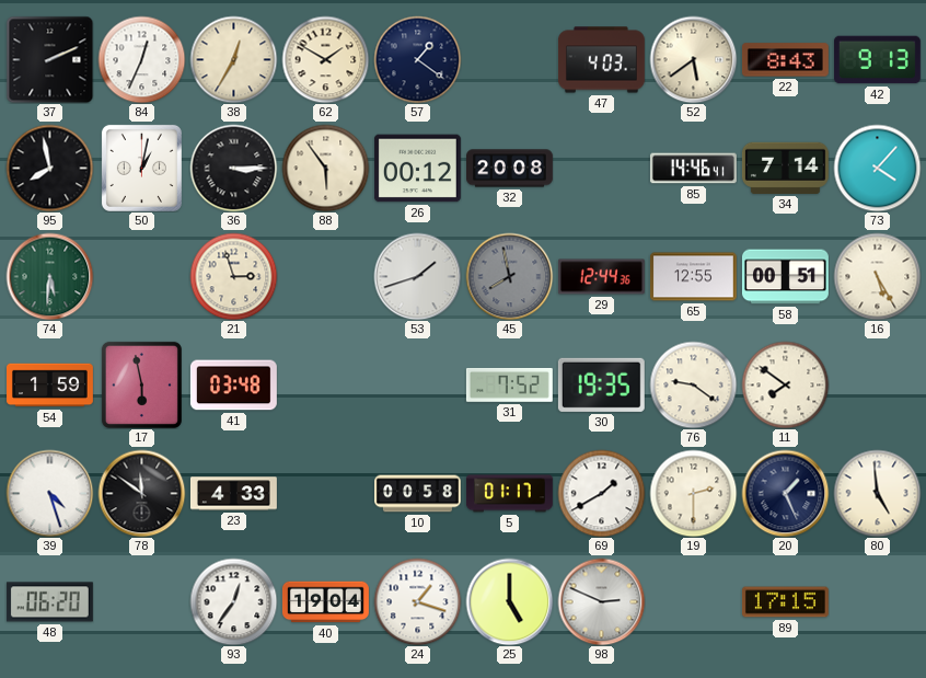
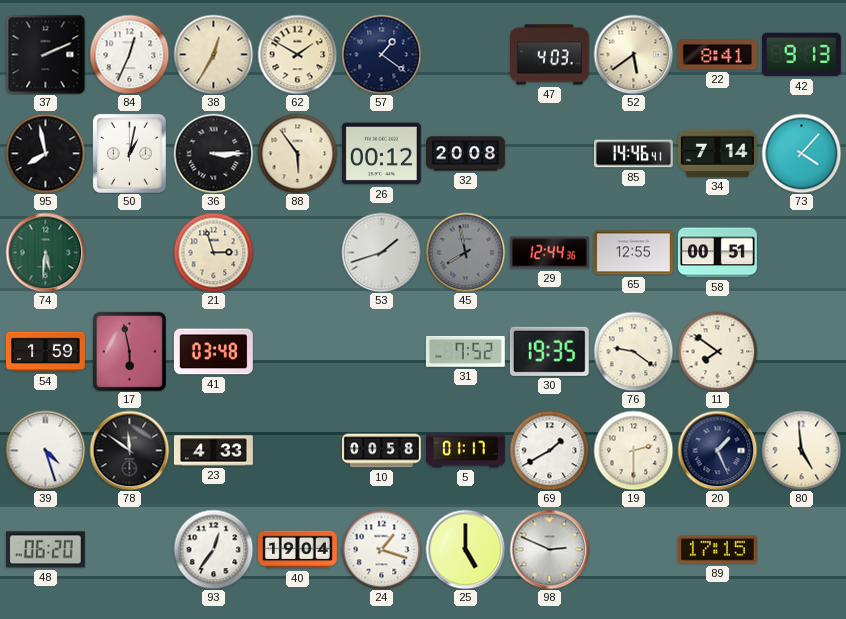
22: 8:43 -> 8:41 (717, 55)
16: 5:25 -> none (877, 276)
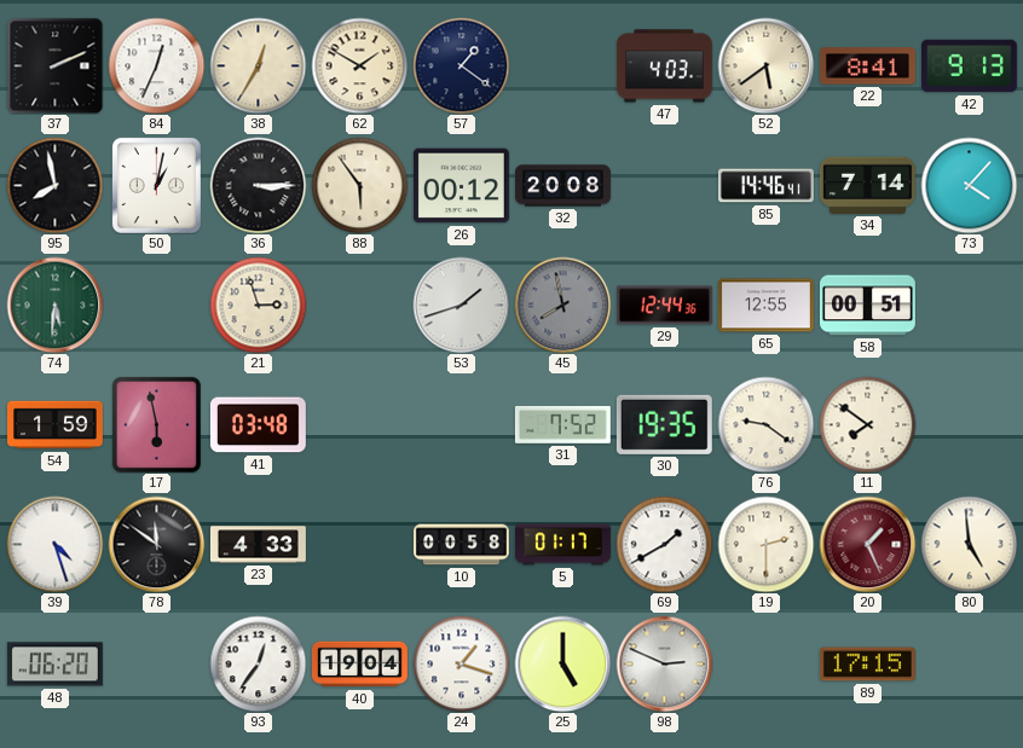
20 dial: navy -> burgundy (867, 544)
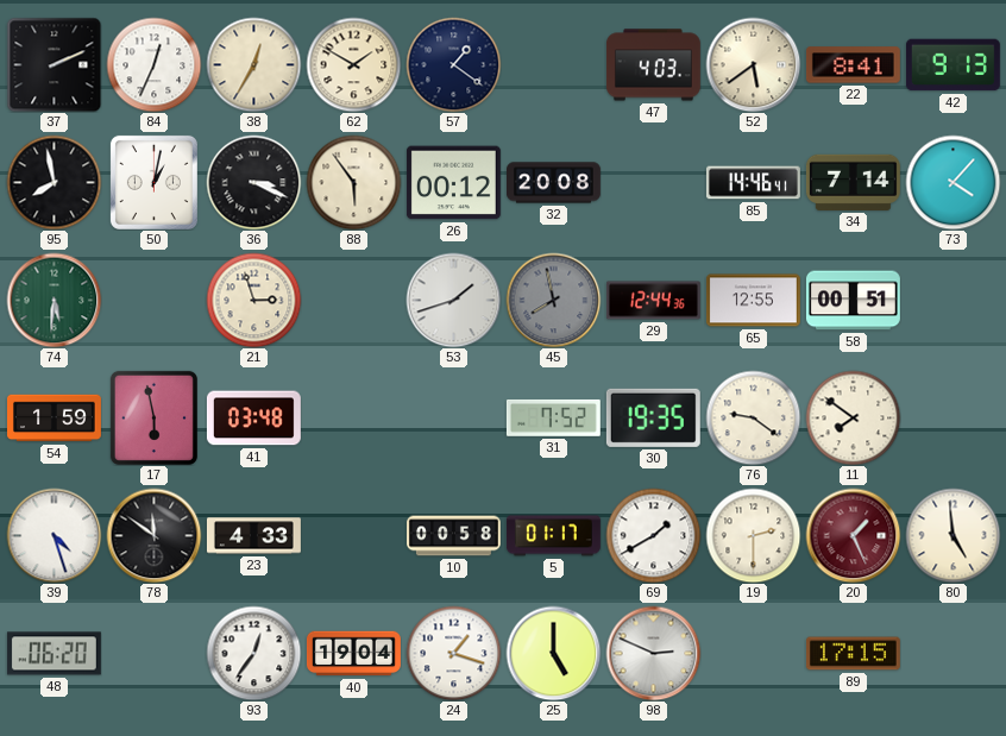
36: 3:15 -> 3:19 (253, 182)
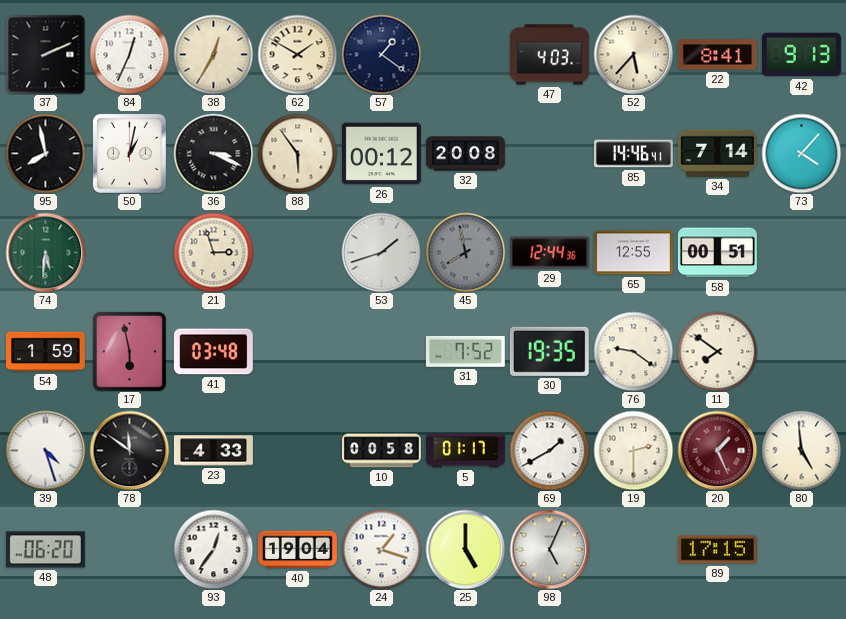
52: 5:39 -> 5:37 (633, 54)
98: 2:49 -> 5:04 (549, 549)
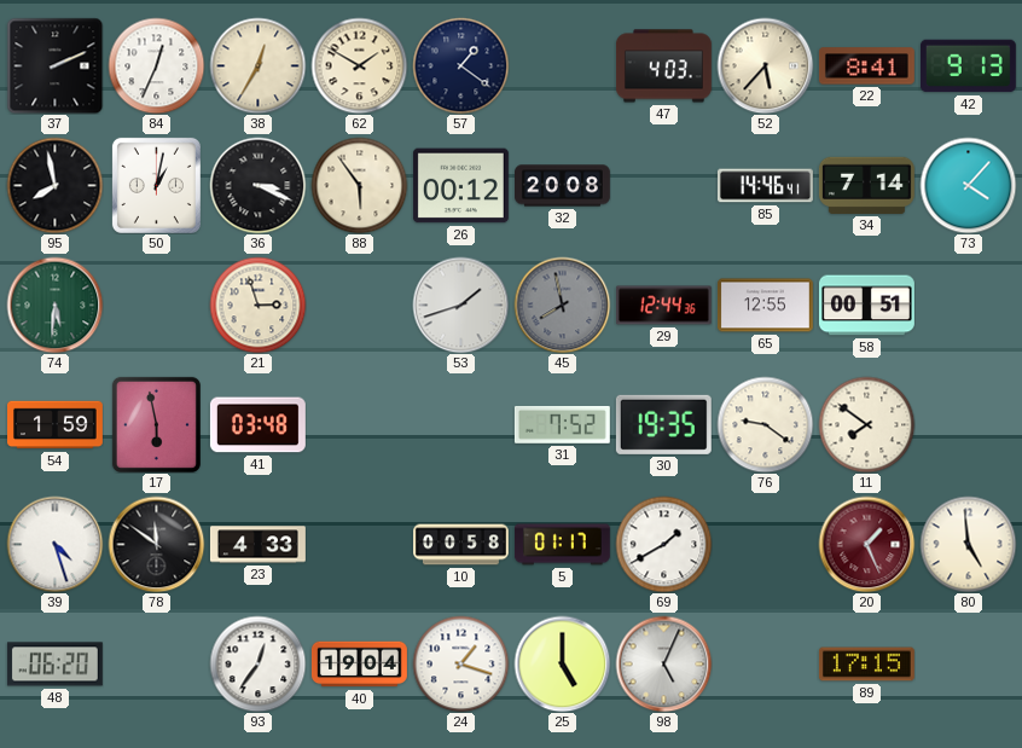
19: 2:30 -> none (633, 450)
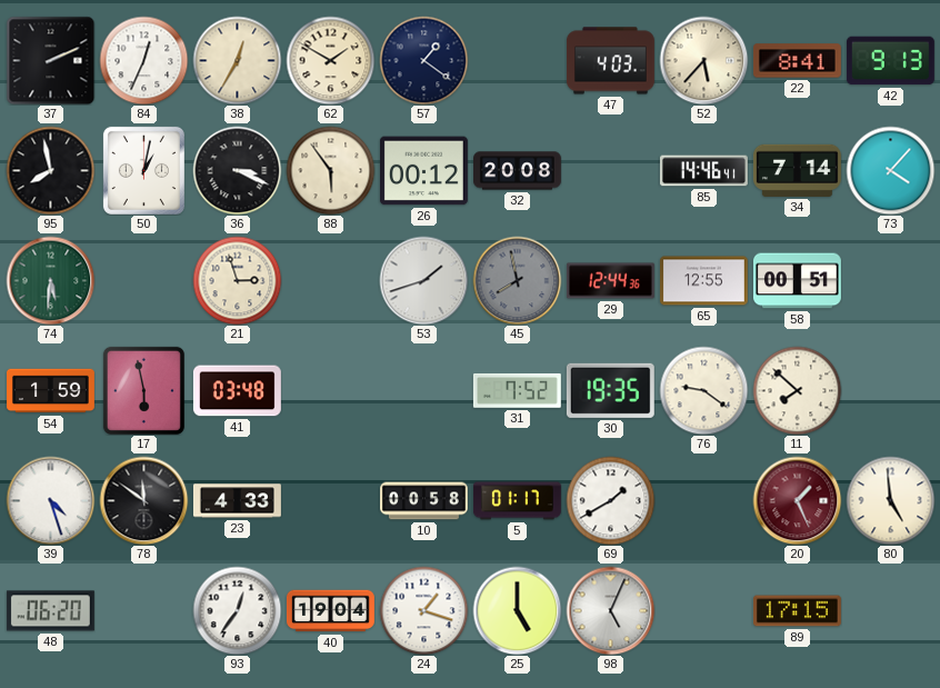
11: 7:51 -> 7:52 (797, 390)
